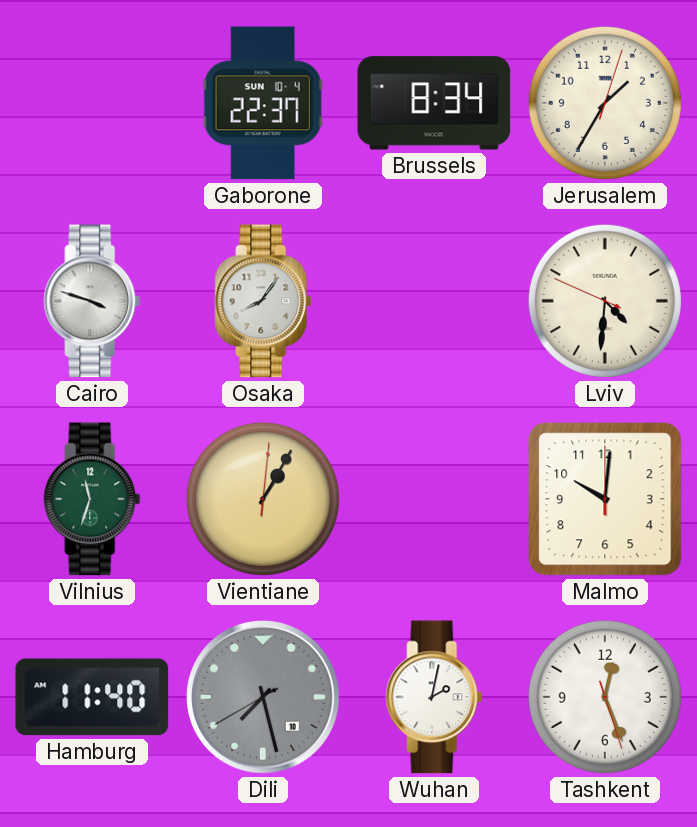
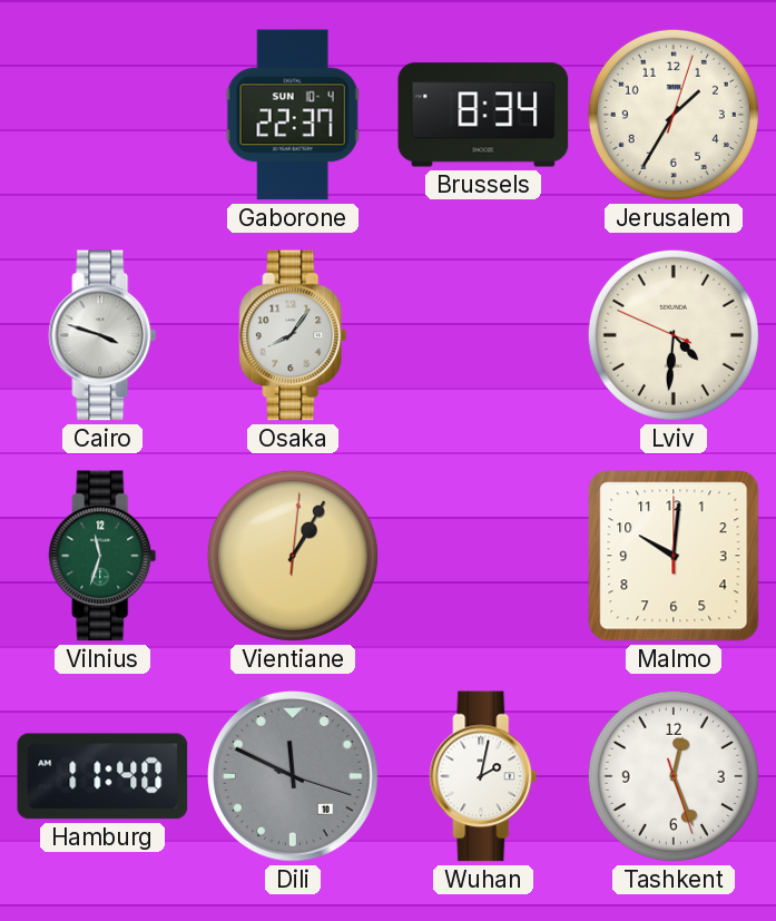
Dili: 7:27 -> 11:49 (293, 776)
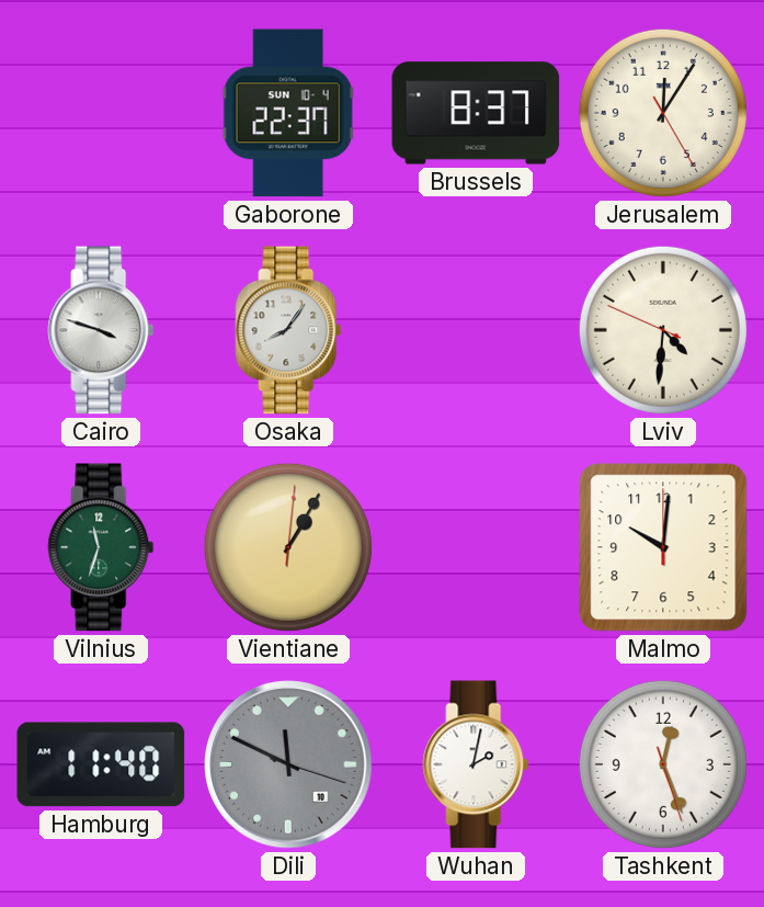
Brussels: 8:34 -> 8:37 (476, 113)
Jerusalem: 1:35 -> 12:05 (663, 113)
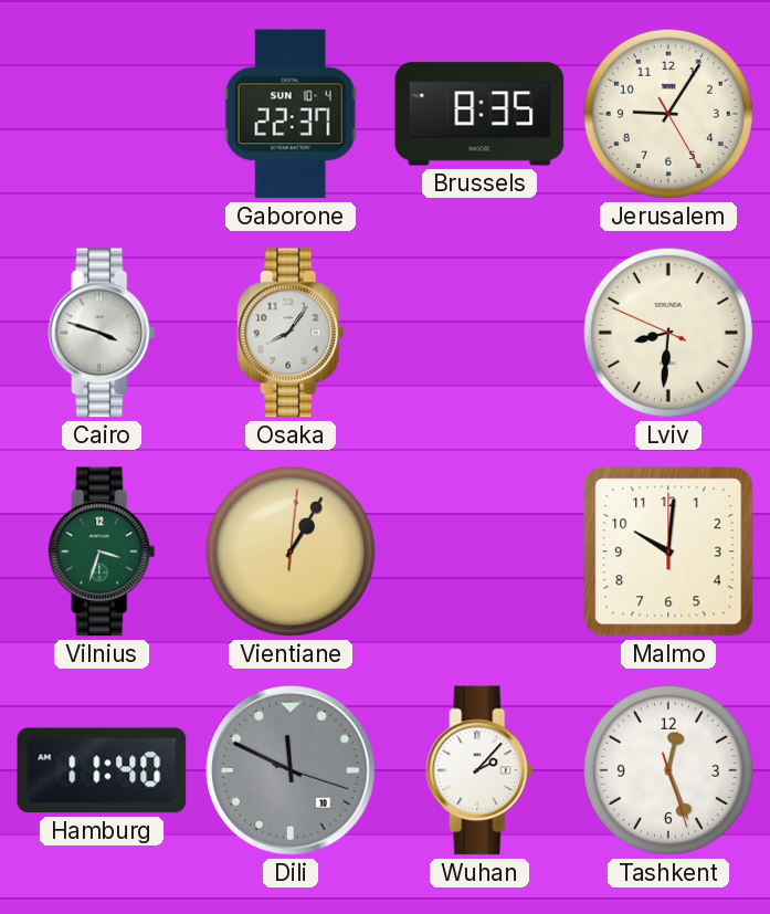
Brussels: 8:37 -> 8:35 (479, 114)
Jerusalem: 12:05 -> 9:05 (668, 114)
Lviv: 4:30 -> 8:30 (668, 333)
Vilnius: 11:33 -> 3:33 (102, 551)
Wuhan: 2:02 -> 2:07 (479, 770)
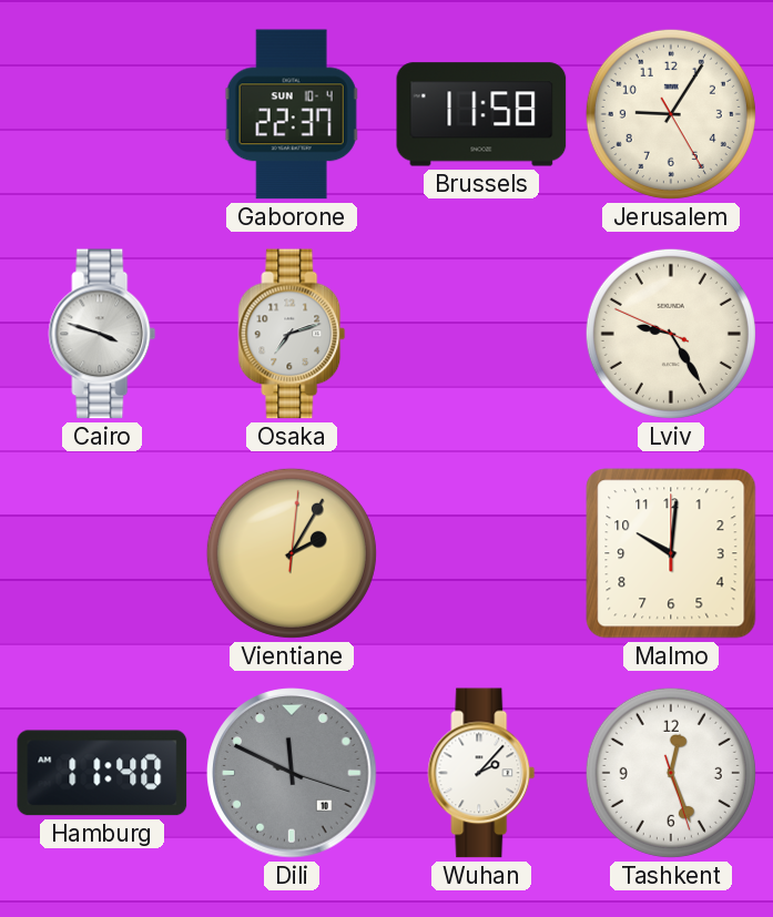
Brussels: 8:35 -> 11:58 (481, 114)
Osaka: 8:06 -> 7:12 (292, 334)
Lviv: 8:30 -> 9:24 (671, 334)
Vilnius: 3:33 -> none (102, 551)
Vientiane: 1:05 -> 2:05 (292, 553)
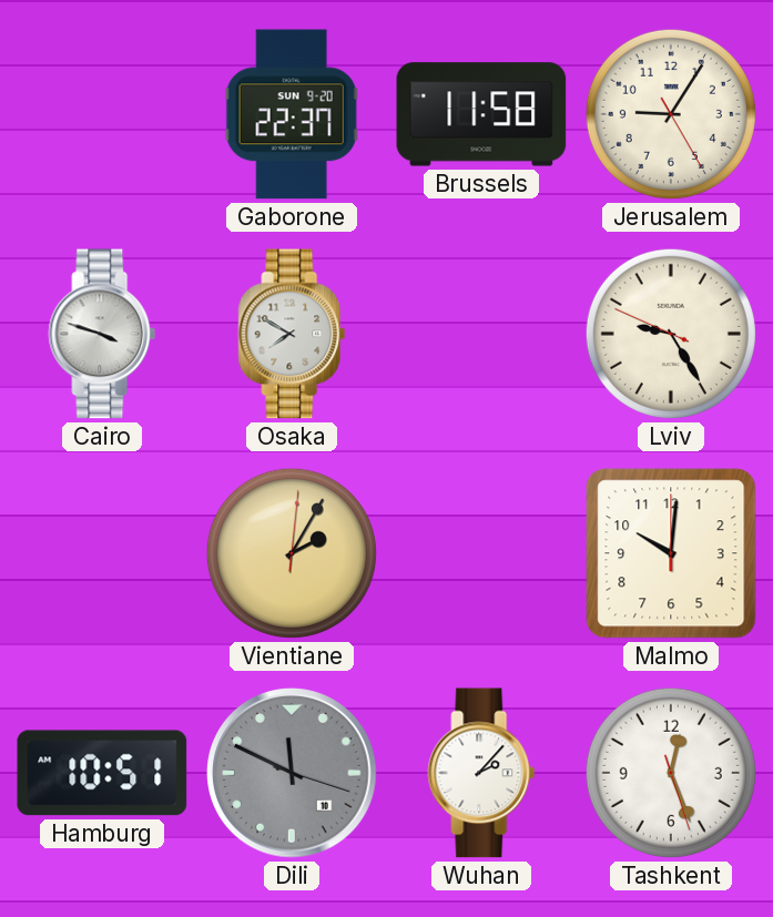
Gaborone date: SUN 10-4 -> SUN 9-20 (292, 114)
Osaka: 7:12 -> 7:50 (292, 334)
Hamburg: 11:40 -> 10:51 (102, 773)
